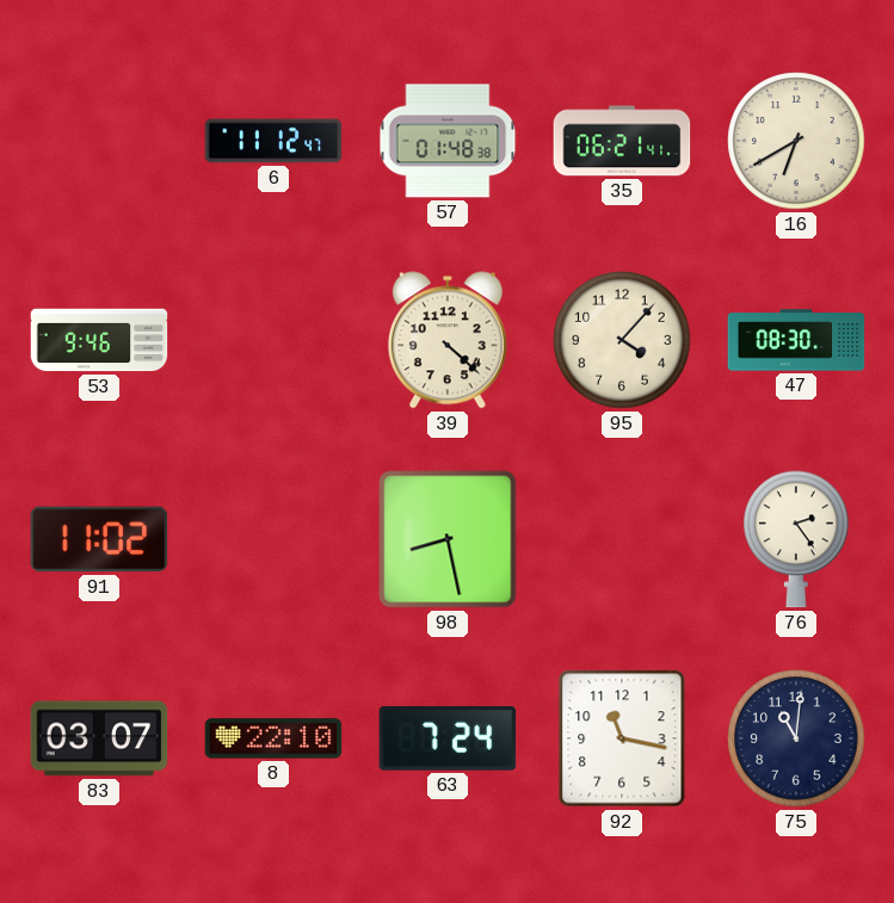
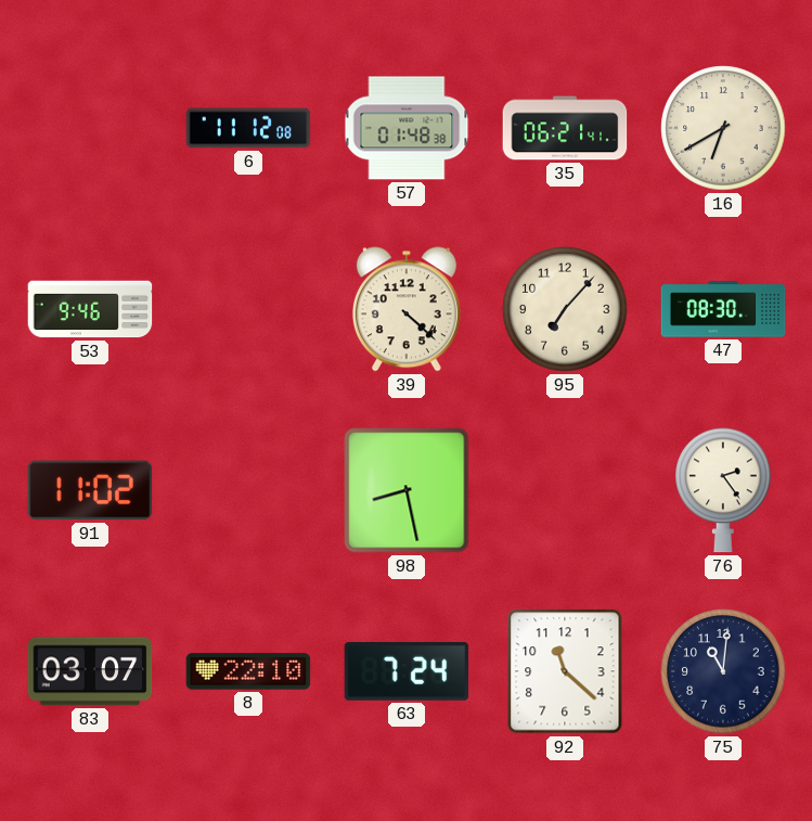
6: 11:12:47 -> 11:12:08 (248, 128)
95: 4:07 -> 7:07 (565, 309)
92: 11:17 -> 11:22 (565, 671)
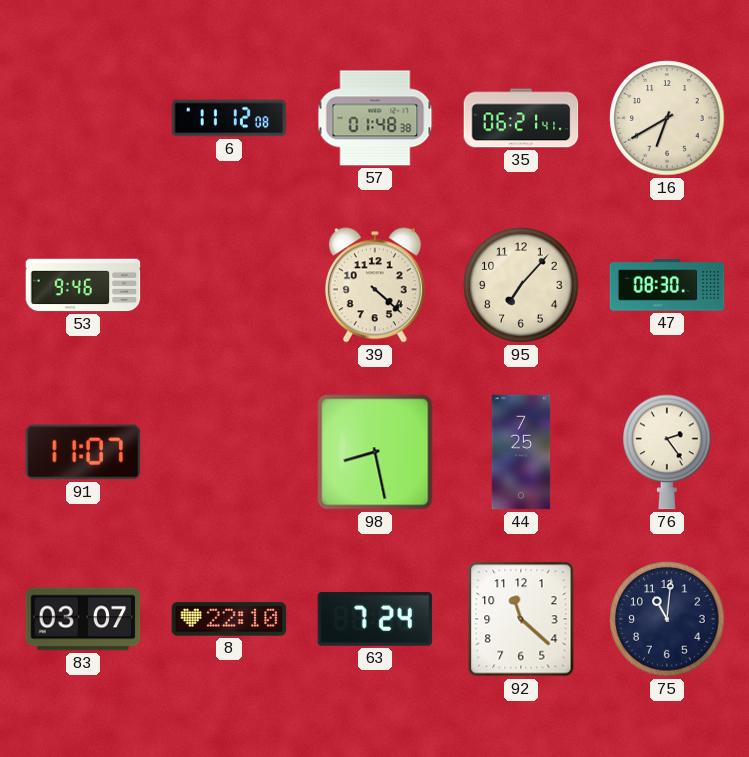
91: 11:02 -> 11:07 (83, 452)
44: none -> 7:25 (521, 452)
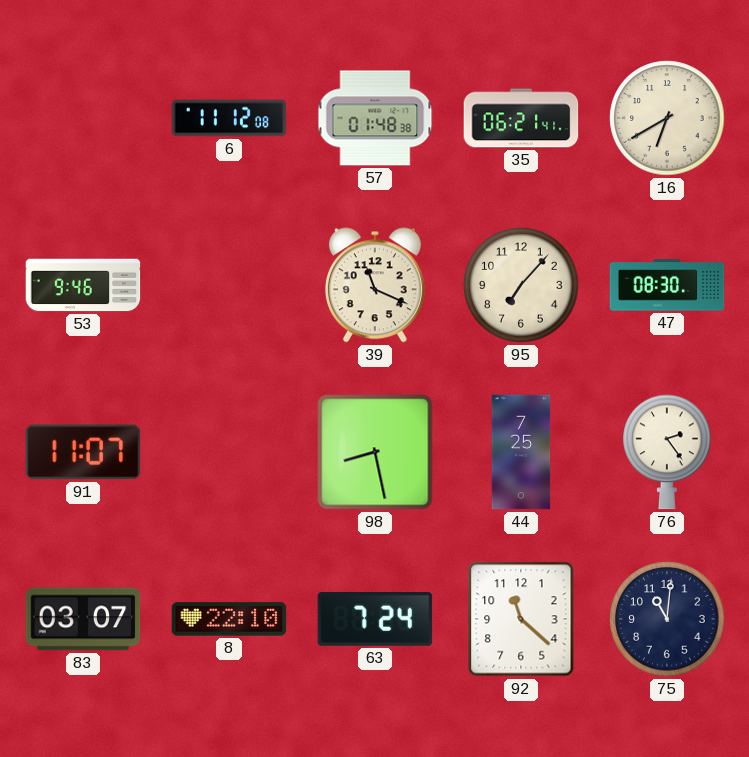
39: 4:22 -> 11:19 (375, 285)
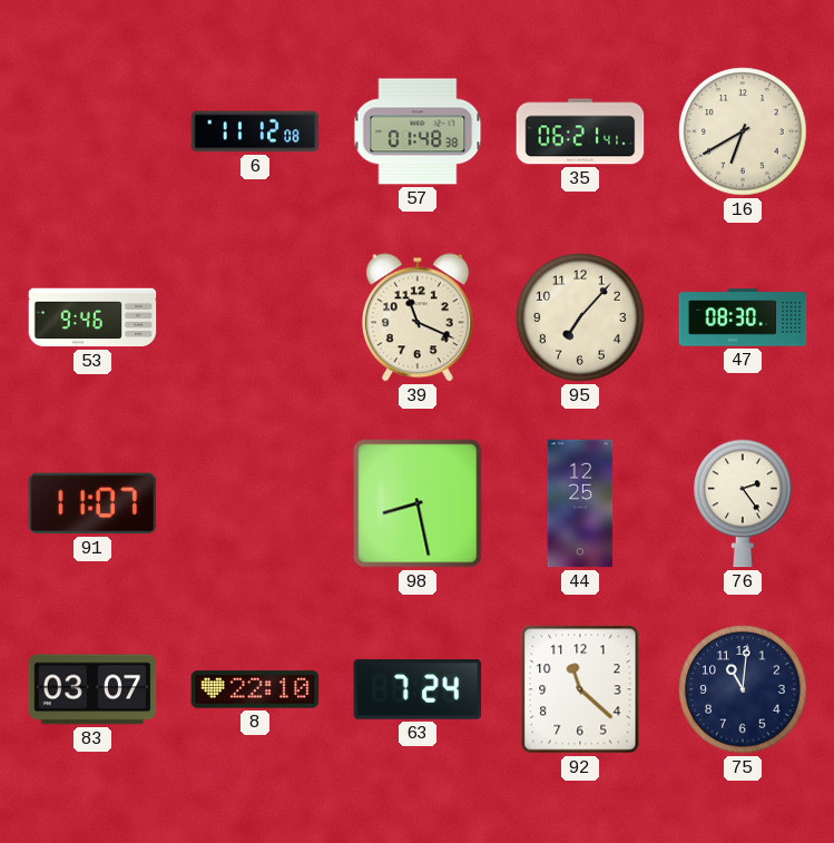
44: 7:25 -> 12:25 (580, 503)
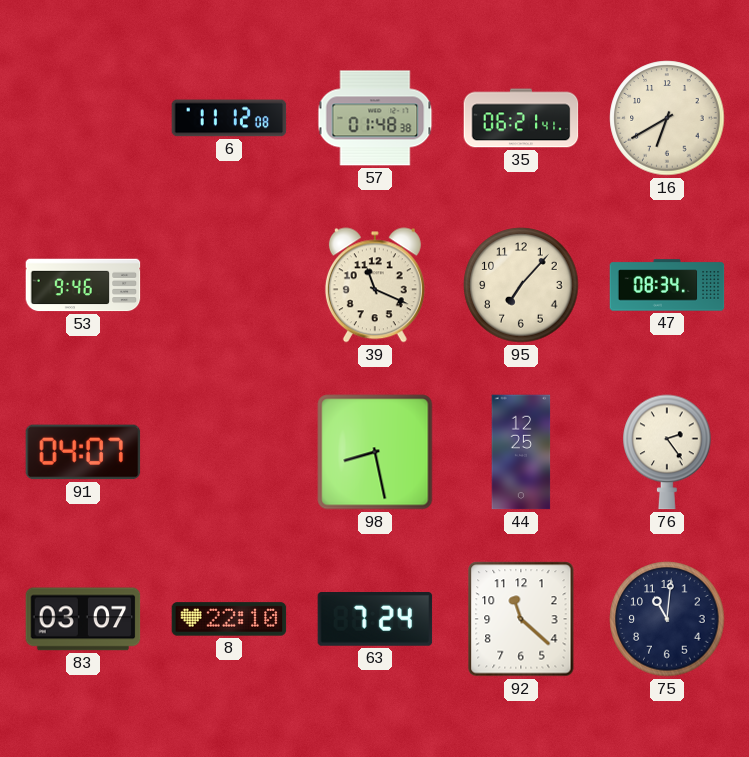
47: 08:30 -> 08:34 (667, 285)
91: 11:07 -> 04:07 (83, 452)
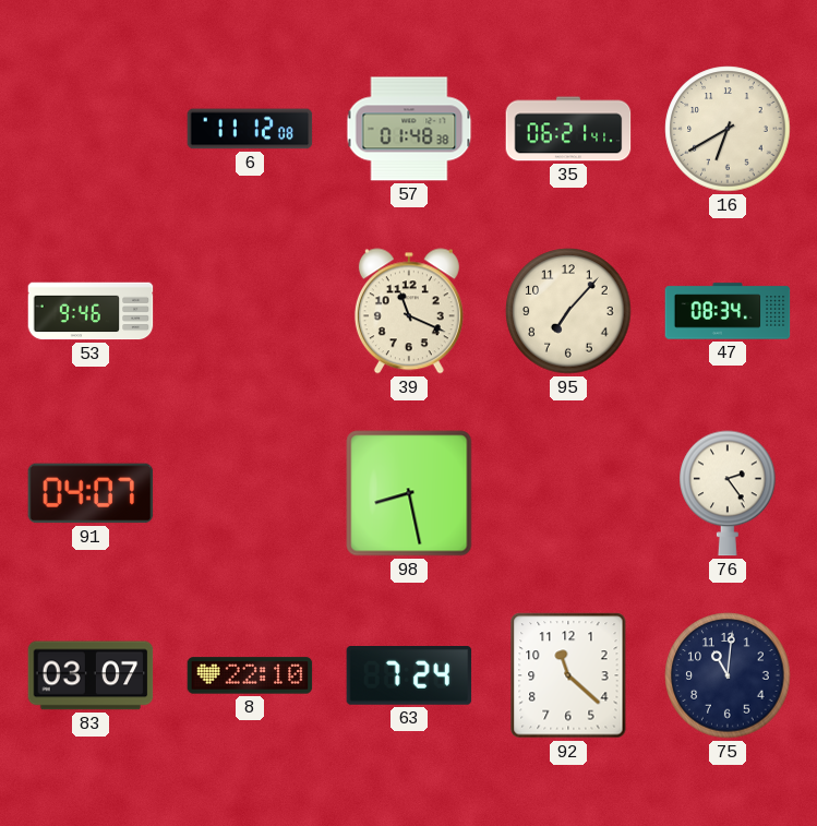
44: 12:25 -> none (521, 452)
